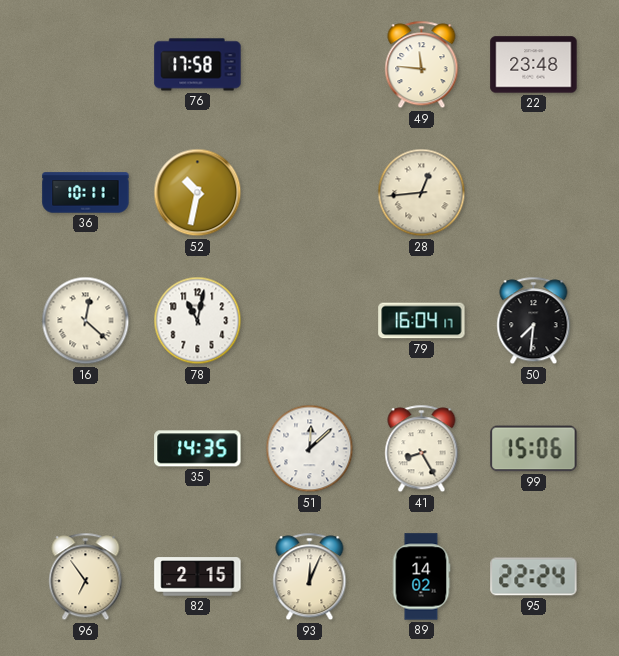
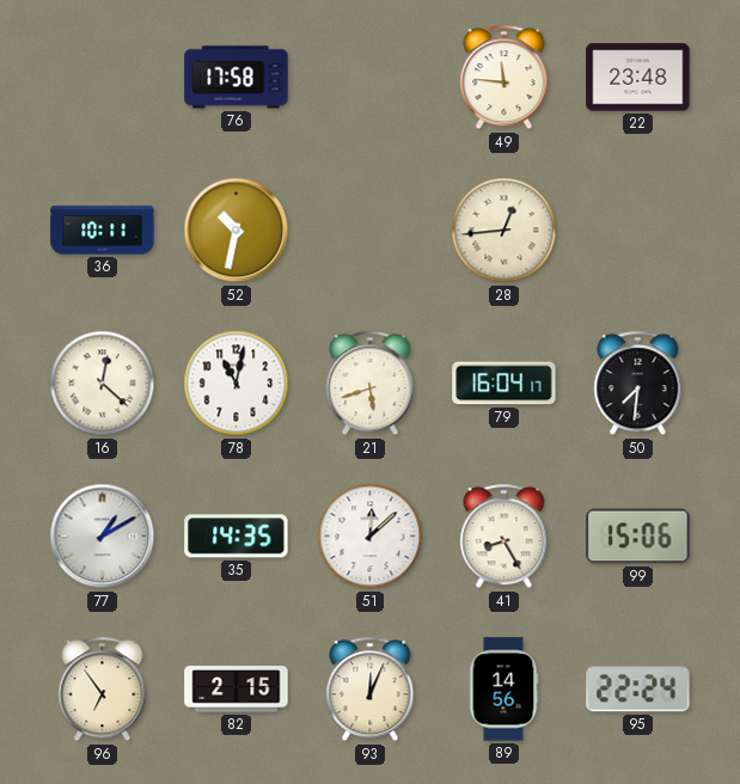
21: none -> 5:42 (371, 384)
77: none -> 1:10 (103, 537)
89: 14:02 -> 14:56 (503, 690)
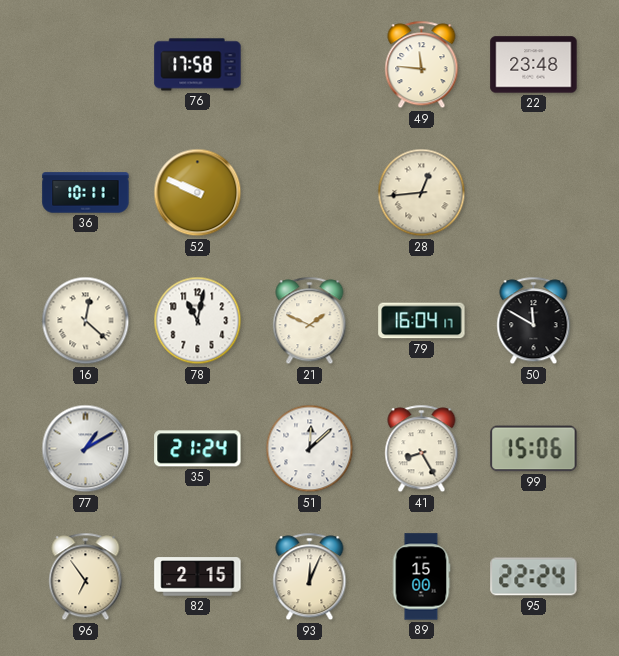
52: 10:32 -> 9:49 (198, 193)
21: 5:42 -> 1:49 (310, 321)
50: 7:31 -> 11:50 (534, 321)
35: 14:35 -> 21:24 (198, 449)
89: 14:56 -> 15:00 (421, 577)
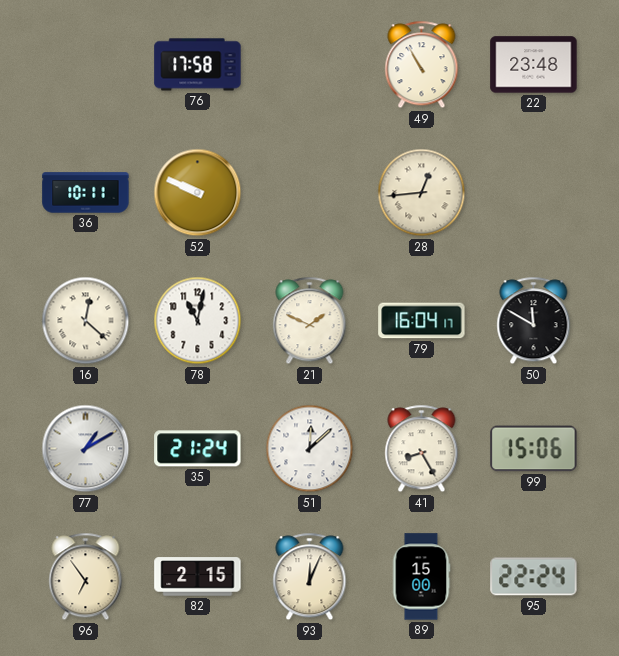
49: 11:46 -> 10:55 (422, 65)
